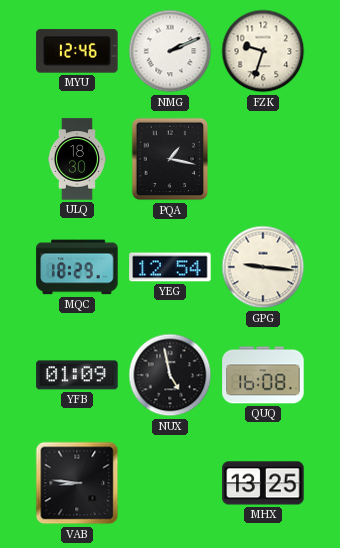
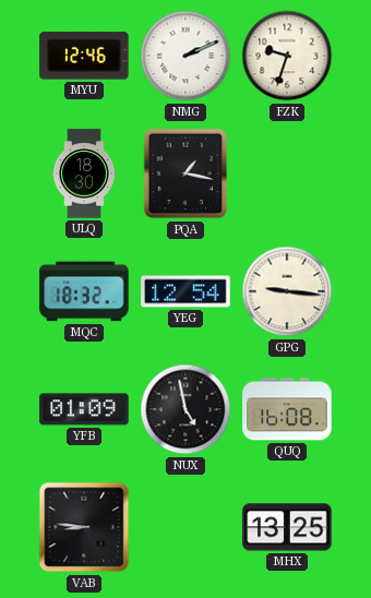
MQC: 18:29 -> 18:32 (84, 291)
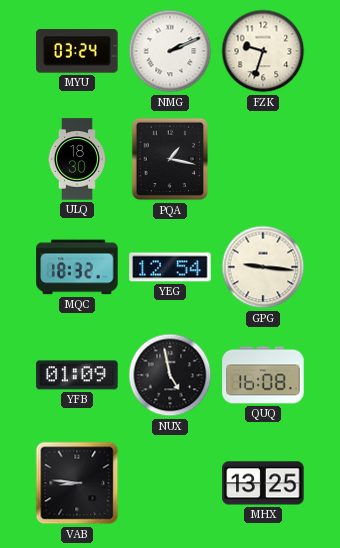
MYU: 12:46 -> 03:24 (77, 51)
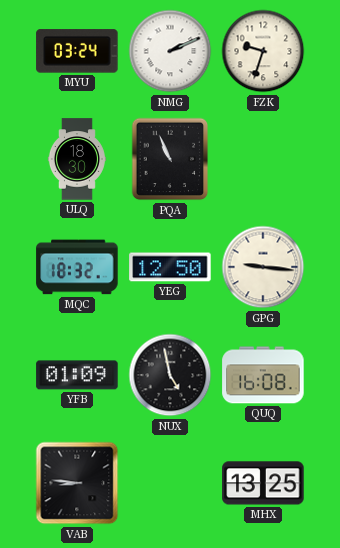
PQA: 1:17 -> 10:56 (170, 159)
YEG: 12:54 -> 12:50 (170, 267)
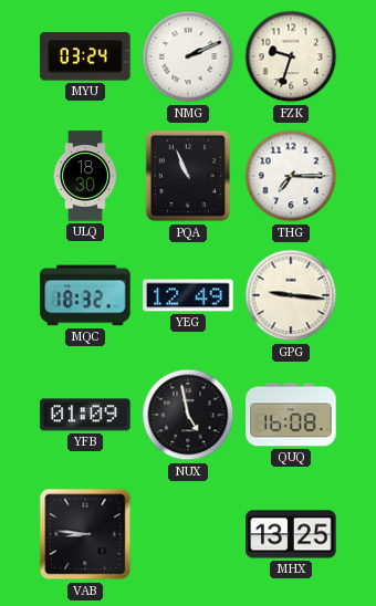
THG: none -> 7:15 (291, 176)
YEG: 12:50 -> 12:49 (188, 295)
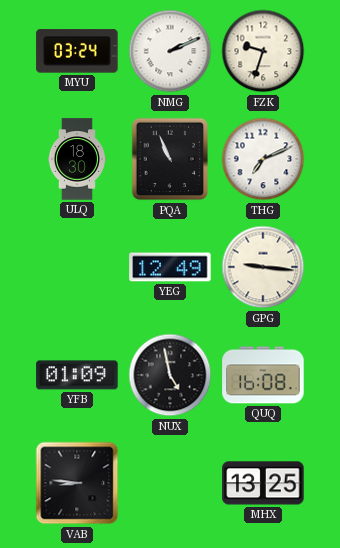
THG: 7:15 -> 7:11 (263, 159)
MQC: 18:32 -> none (85, 295)
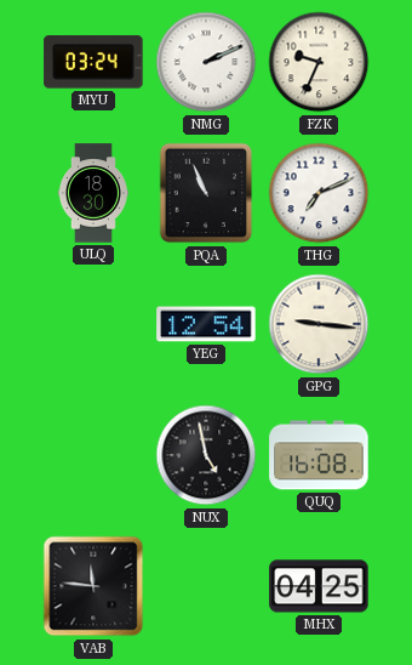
FZK: 9:33 -> 9:34 (319, 62)
YEG: 12:49 -> 12:54 (206, 324)
YFB: 01:09 -> none (77, 375)
VAB: 8:46 -> 11:46 (93, 586)
MHX: 13:25 -> 04:25 (319, 586)
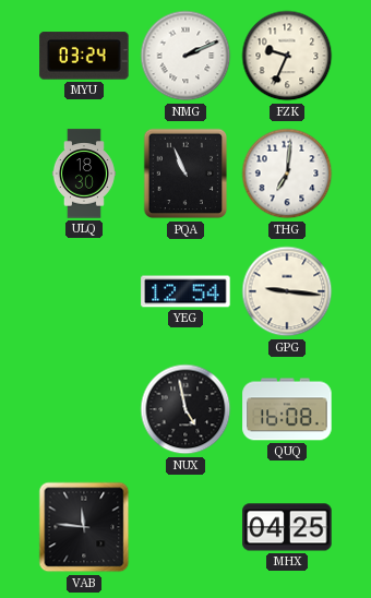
THG: 7:11 -> 7:01 (287, 174)
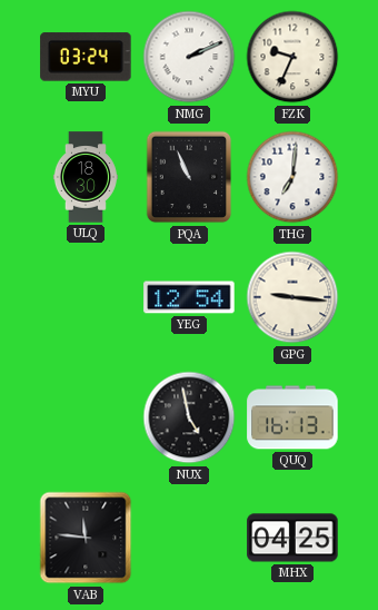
QUQ: 16:08 -> 16:13 (292, 417)
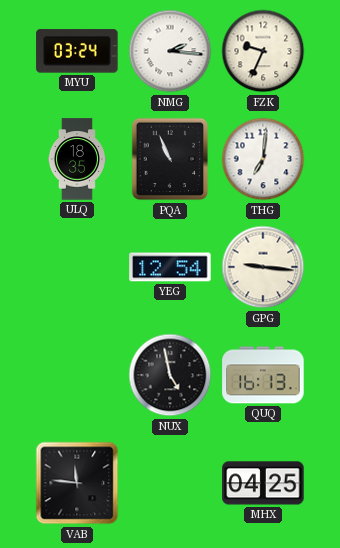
NMG: 2:11 -> 2:16 (170, 51)
ULQ: 18:30 -> 18:35 (77, 159)
